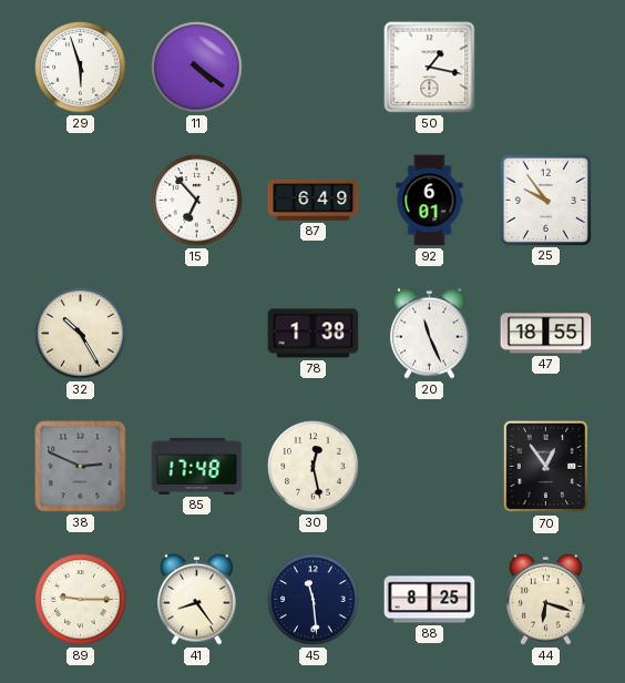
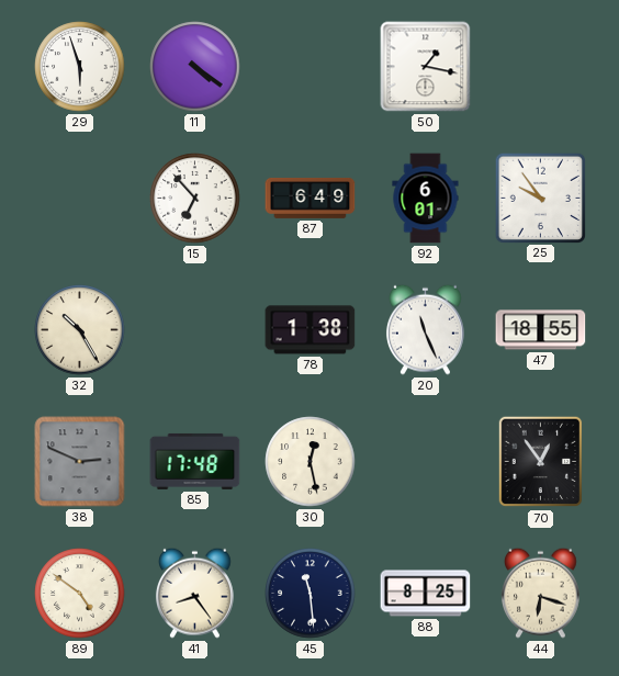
89: 9:15 -> 4:51 (80, 594)
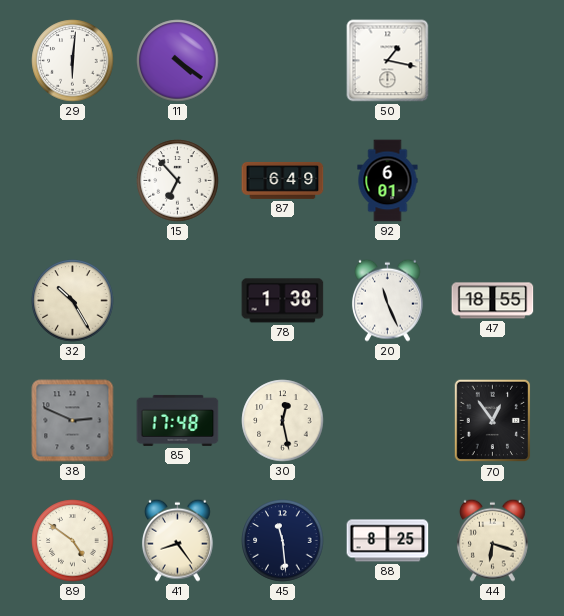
29: 5:57 -> 6:01 (73, 61)
25: 9:54 -> none (540, 198)
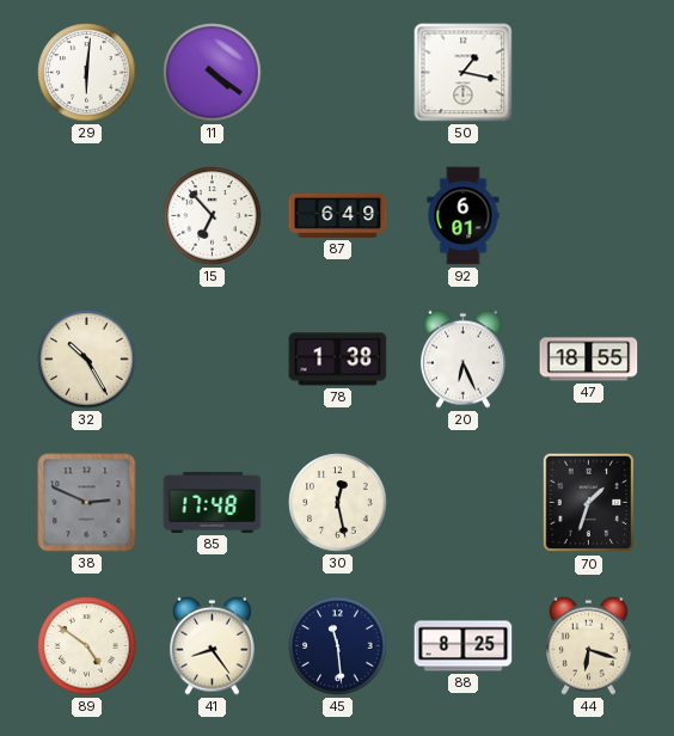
20: 11:26 -> 6:26 (462, 358)
70: 12:54 -> 1:33 (589, 503)
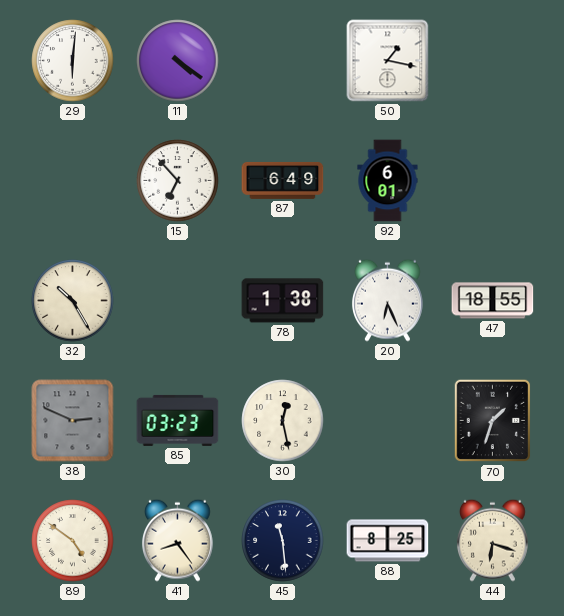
85: 17:48 -> 03:23 (178, 420)
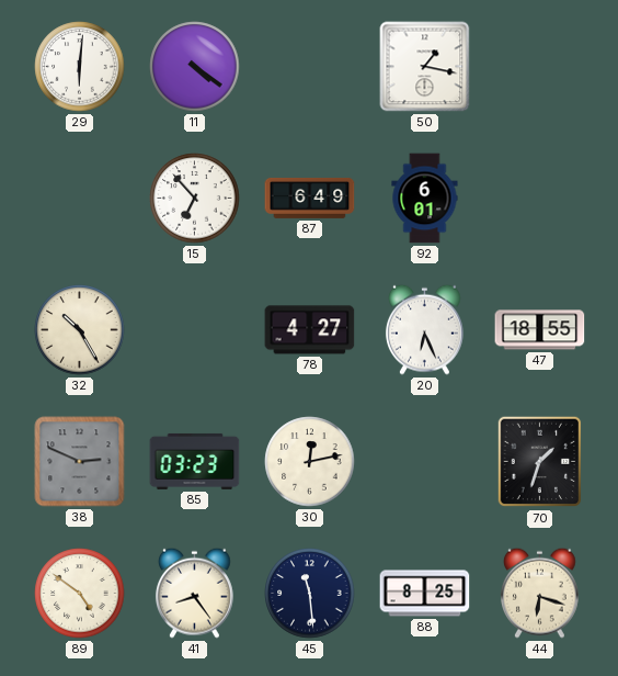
78: 1:38 -> 4:27 (310, 330)
30: 12:28 -> 12:13 (310, 462)
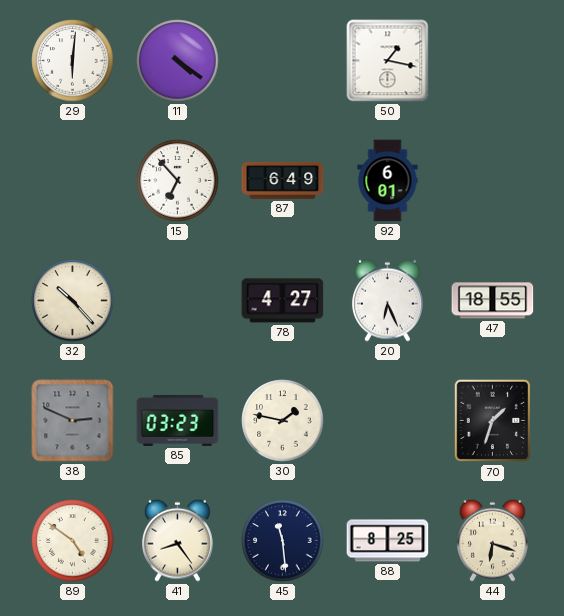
32: 10:25 -> 10:23 (73, 301)
30: 12:13 -> 1:47 (283, 421)
